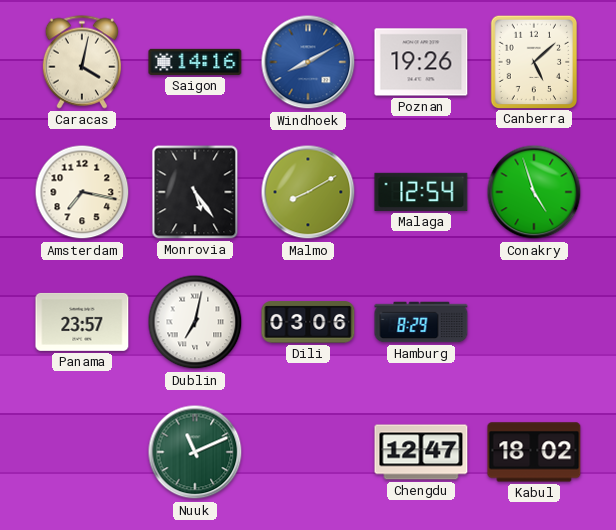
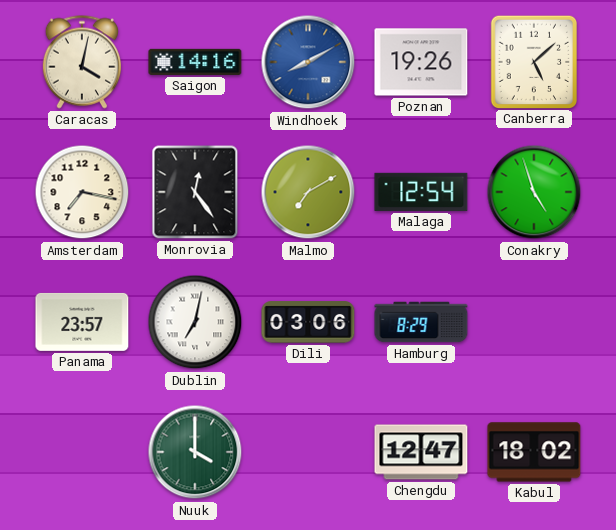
Monrovia: 5:24 -> 12:24 (195, 192)
Malmo: 8:10 -> 7:10 (308, 192)
Nuuk: 11:11 -> 4:00 (195, 452)
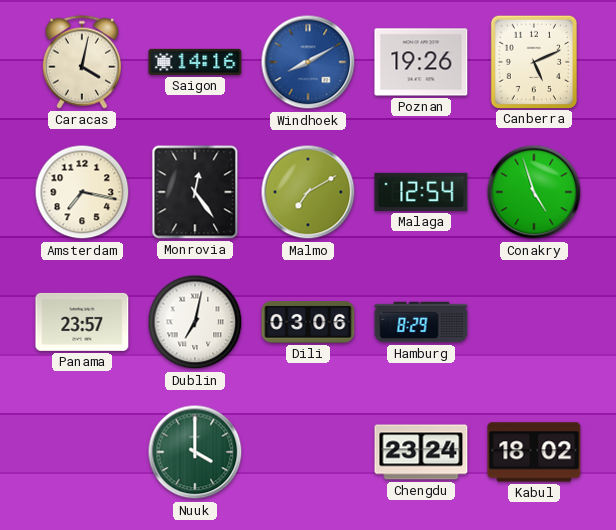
Canberra: 5:08 -> 5:11 (533, 61)
Chengdu: 12:47 -> 23:24 (421, 452)
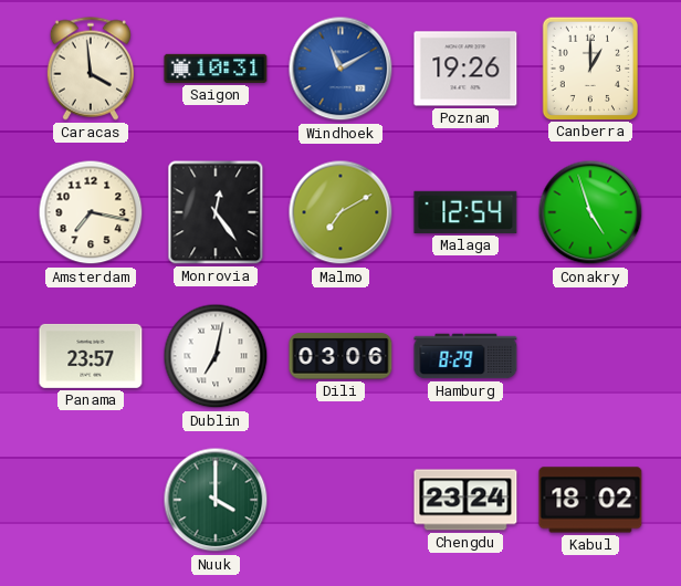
Caracas: 4:02 -> 3:59 (91, 69)
Saigon: 14:16 -> 10:31 (216, 69)
Windhoek: 8:10 -> 11:10 (340, 69)
Canberra: 5:11 -> 1:00 (589, 67)
